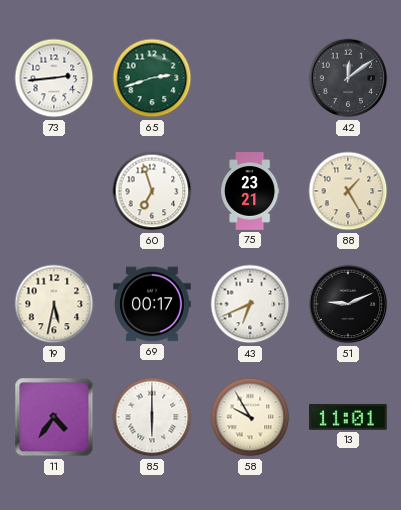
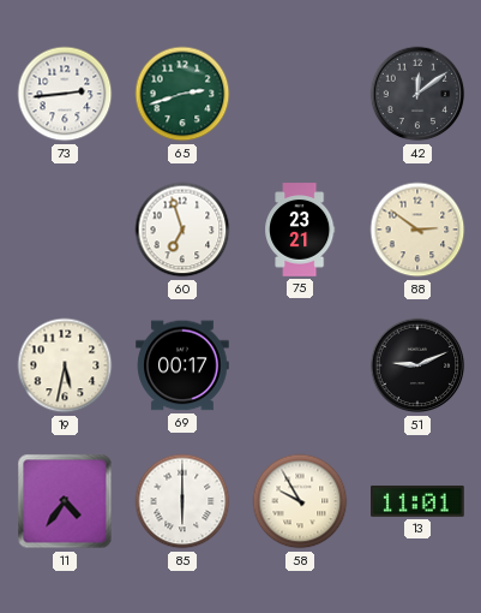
88: 1:25 -> 2:51 (417, 230)
43: 6:41 -> none (250, 304)
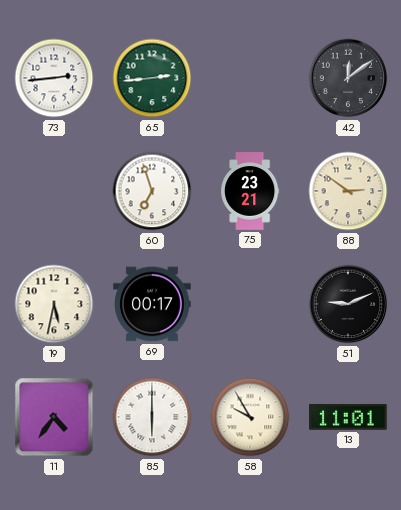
65: 2:42 -> 2:44 (152, 78)
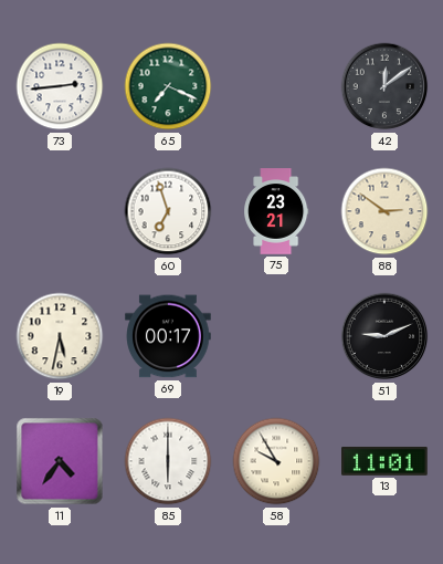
65: 2:44 -> 7:19 (168, 86)
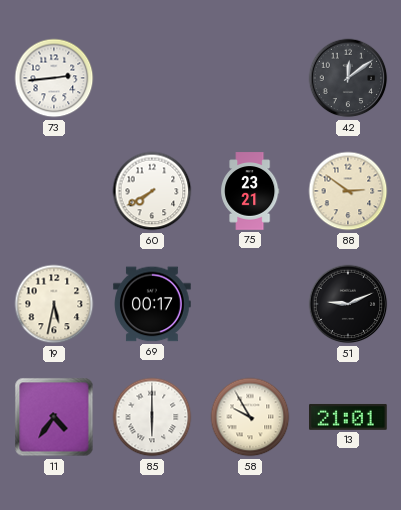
65: 7:19 -> none (168, 86)
60: 6:57 -> 7:40 (152, 191)
13: 11:01 -> 21:01 (349, 417)
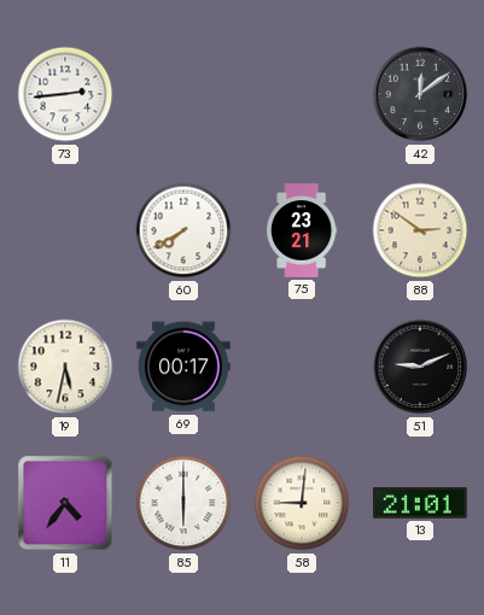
58: 9:55 -> 9:01 (302, 503)
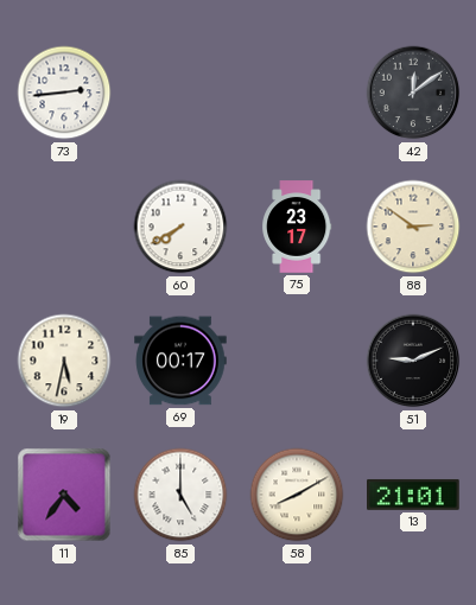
75: 23:21 -> 23:17 (297, 227)
85: 6:00 -> 5:00 (180, 495)
58: 9:01 -> 8:10 (297, 495)
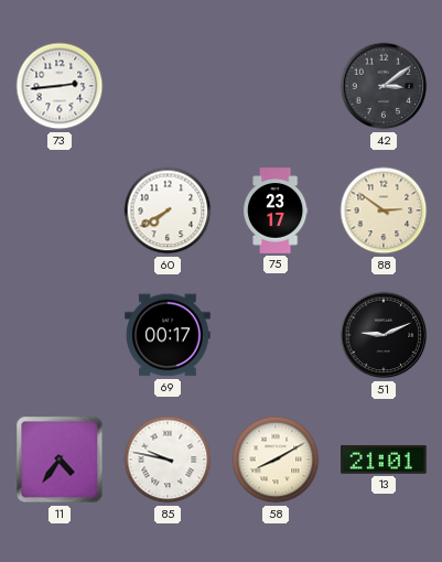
42: 12:09 -> 3:09 (384, 86)
19: 5:32 -> none (64, 361)
85: 5:00 -> 9:47 (168, 460)
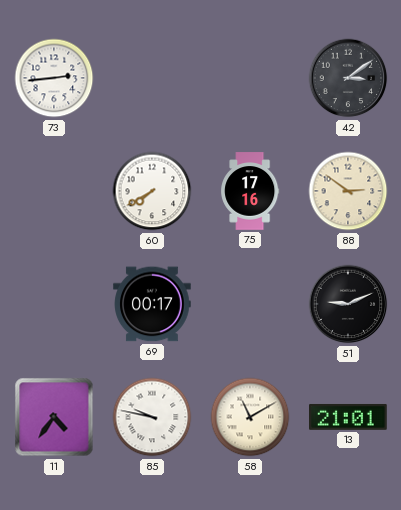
75: 23:17 -> 17:16 (250, 191)
58: 8:10 -> 11:10 (250, 417)
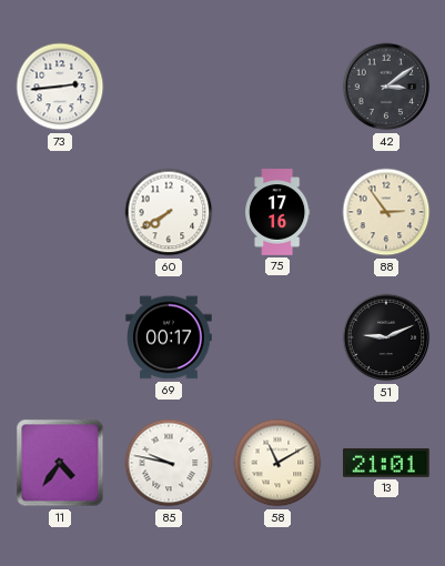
88: 2:51 -> 2:54 (386, 212)
